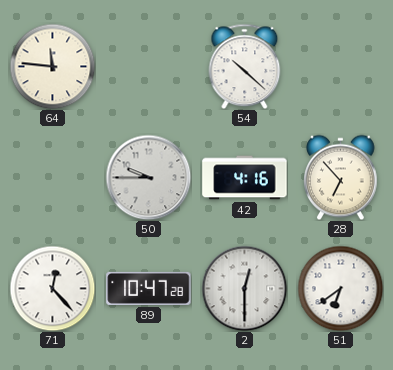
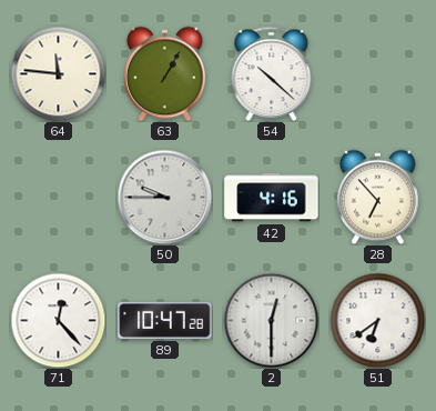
63: none -> 1:05 (165, 73)
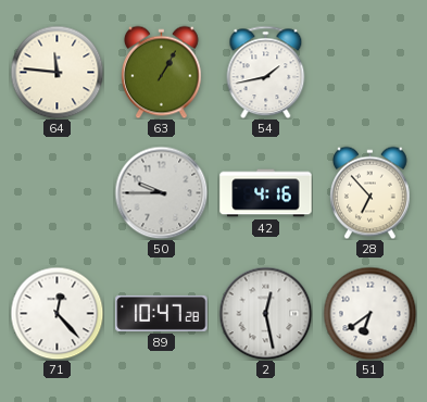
54: 10:22 -> 1:43 (266, 72)
2: 12:30 -> 12:28 (265, 313)
